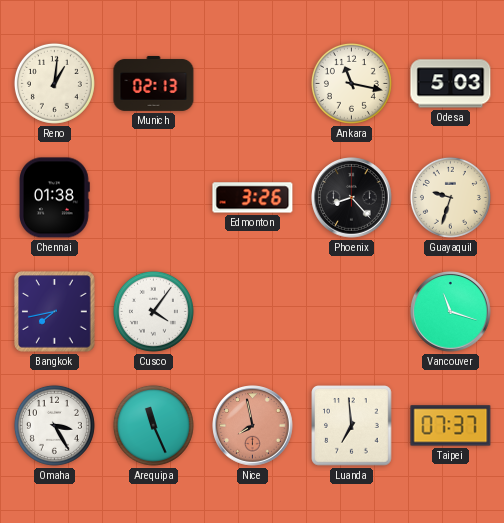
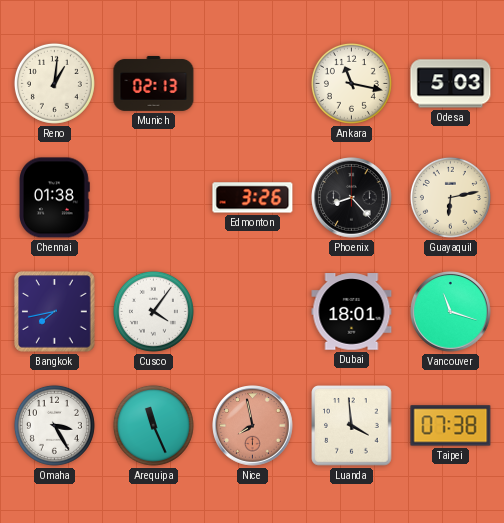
Guayaquil: 9:33 -> 6:13 (450, 197)
Dubai: none -> 18:01 (352, 312)
Luanda: 6:59 -> 3:59 (352, 426)
Taipei: 07:37 -> 07:38 (451, 426)
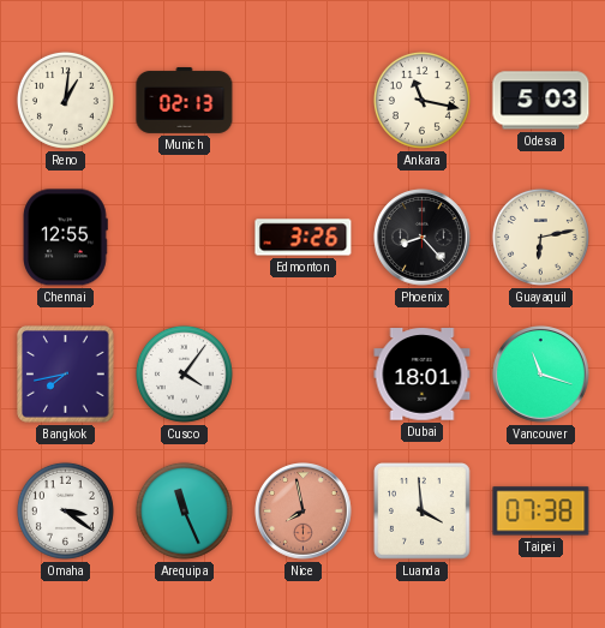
Chennai: 01:38 -> 12:55 (66, 238)
Omaha: 3:25 -> 3:21 (65, 510)
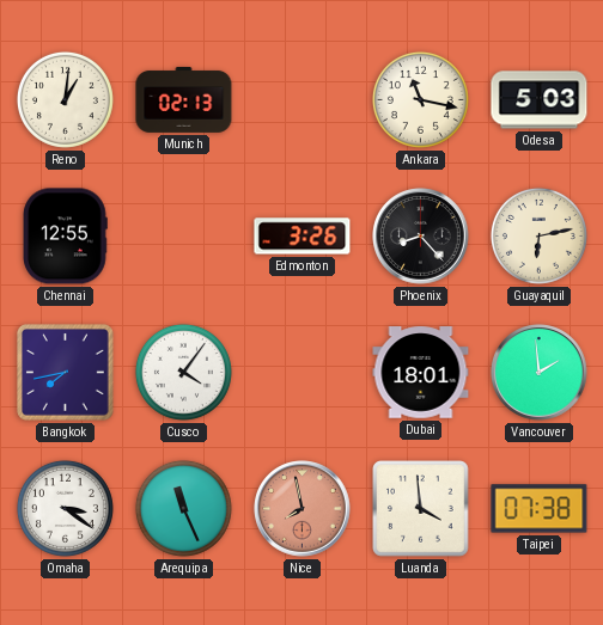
Vancouver: 11:18 -> 1:59 (540, 373)
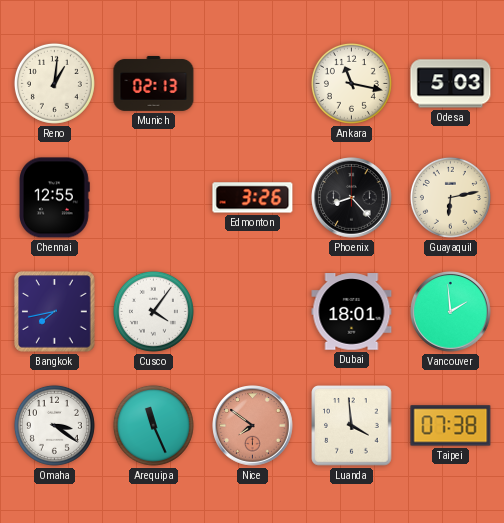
Nice: 7:58 -> 7:51 (253, 426)
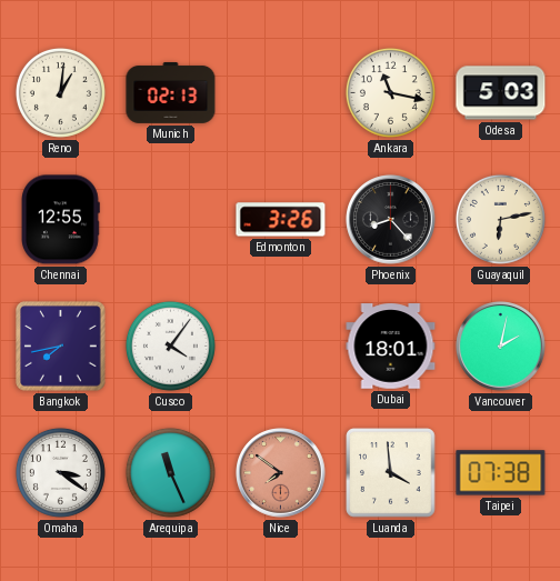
Vancouver: 1:59 -> 2:02 (501, 347)
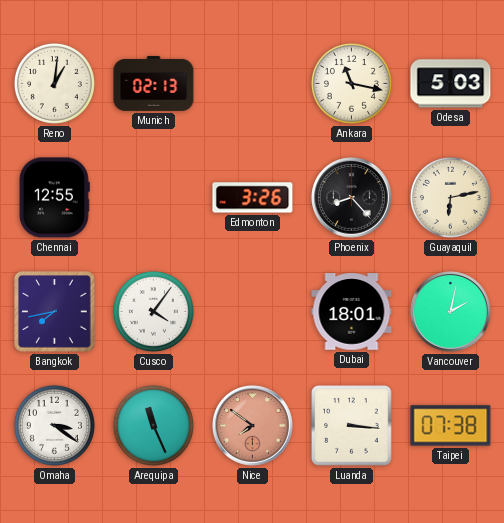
Luanda: 3:59 -> 3:16 (352, 426)
